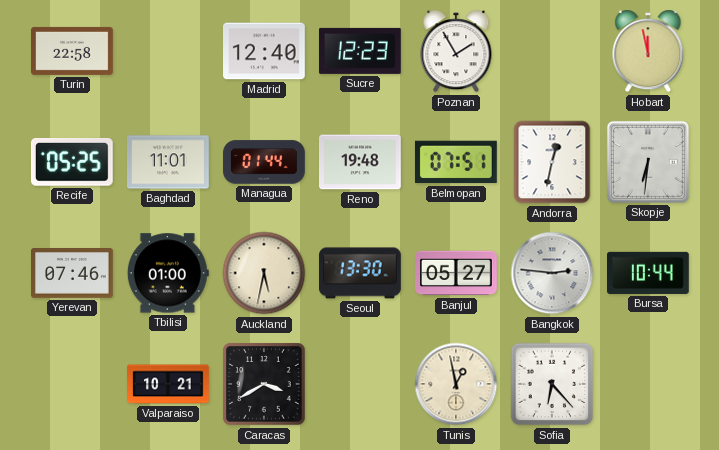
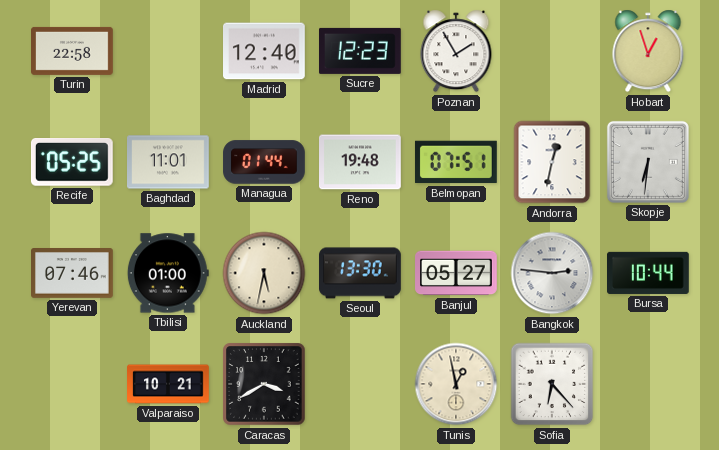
Hobart: 11:58 -> 12:57 (648, 51)
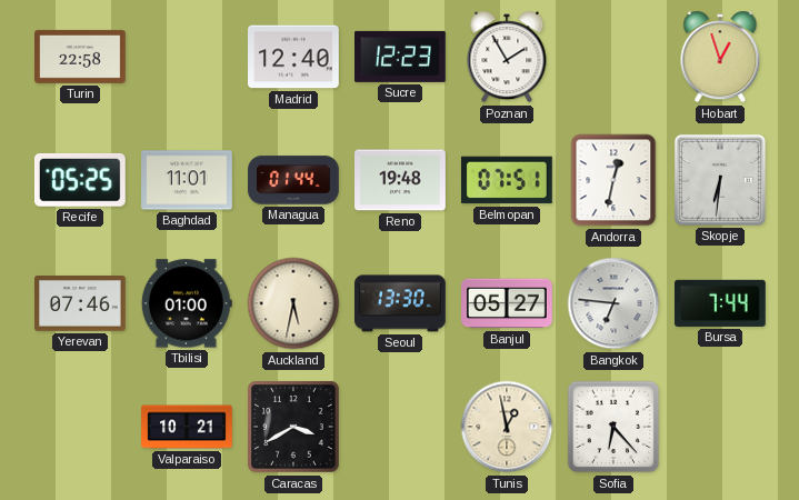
Bangkok: 2:46 -> 6:46 (613, 303)
Bursa: 10:44 -> 7:44 (721, 303)
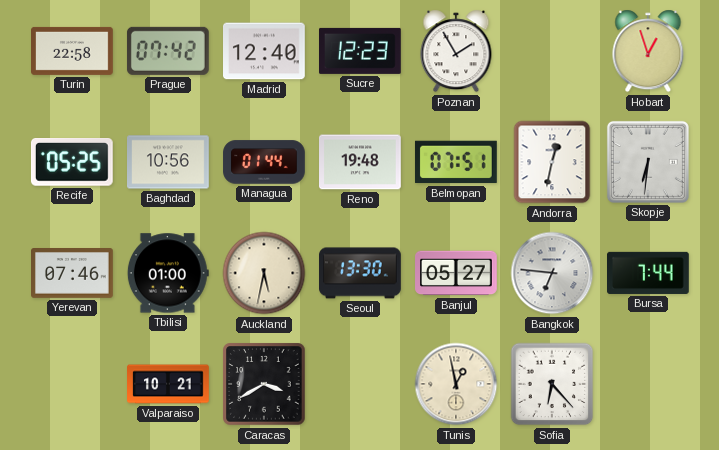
Prague: none -> 07:42 (168, 51)
Baghdad: 11:01 -> 10:56 (169, 162)
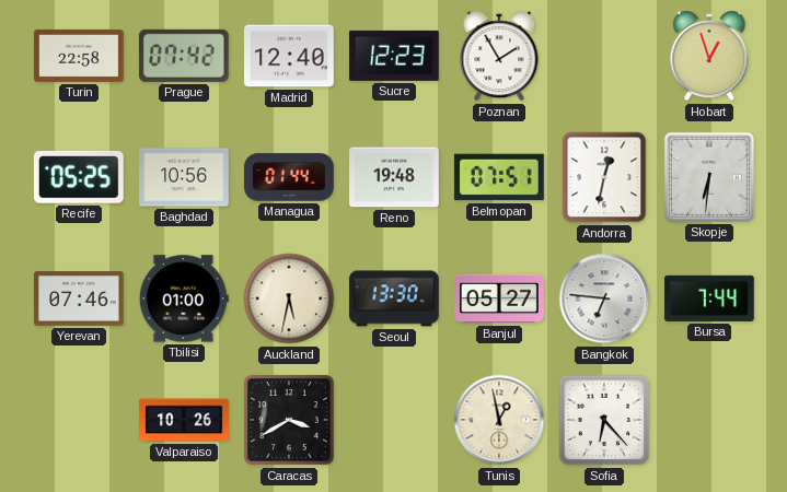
Valparaiso: 10:21 -> 10:26 (184, 420)
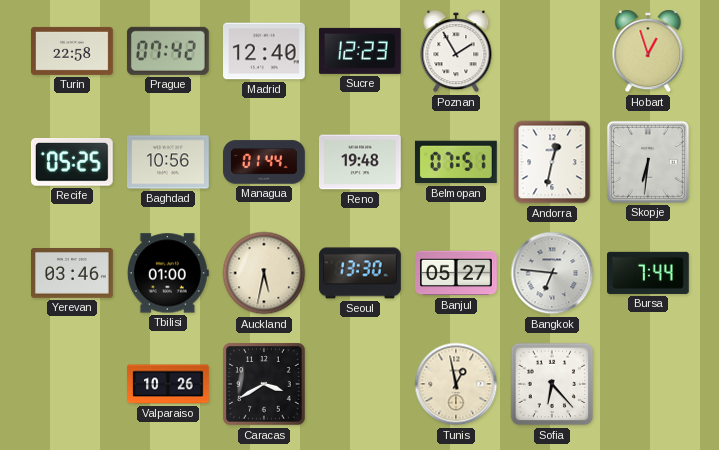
Yerevan: 07:46 -> 03:46 (73, 274)
